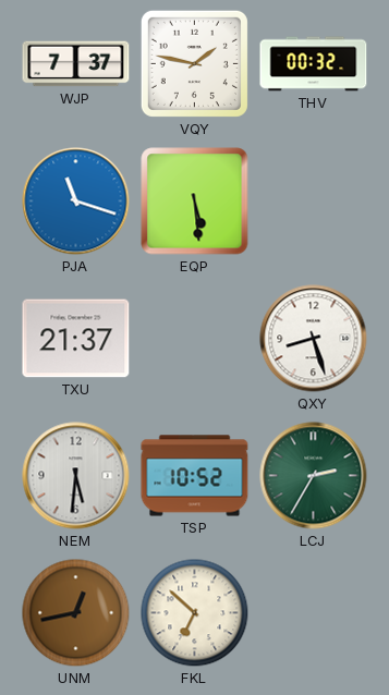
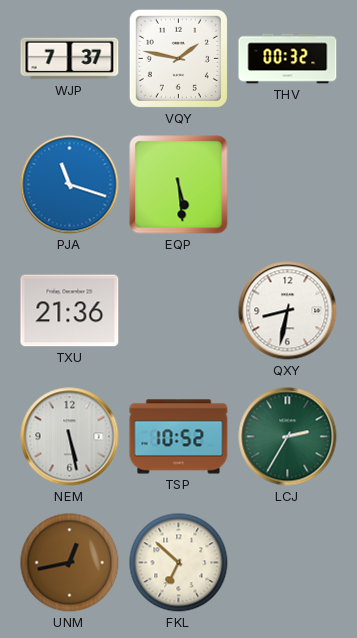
TXU: 21:37 -> 21:36 (70, 311)
QXY: 8:27 -> 8:32 (288, 311)
NEM: 5:31 -> 5:28 (70, 437)
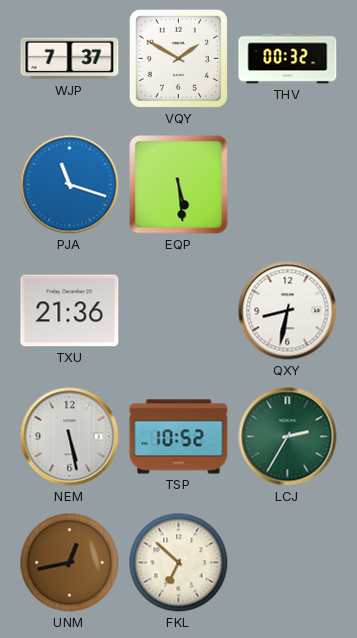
VQY: 1:47 -> 1:50 (178, 58)
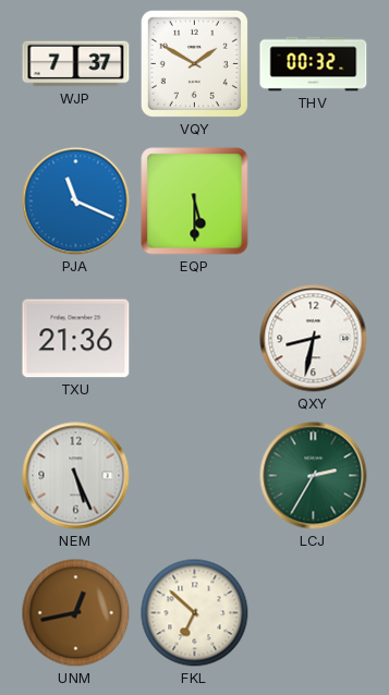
PJA: 11:18 -> 11:19 (76, 202)
EQP: 5:29 -> 5:30 (195, 202)
NEM: 5:28 -> 5:26 (76, 476)
TSP: 10:52 -> none (179, 437)
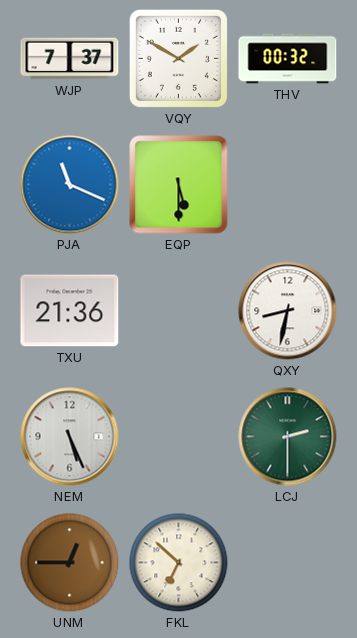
LCJ: 2:35 -> 2:30 (288, 437)
UNM: 12:43 -> 12:45 (70, 563)
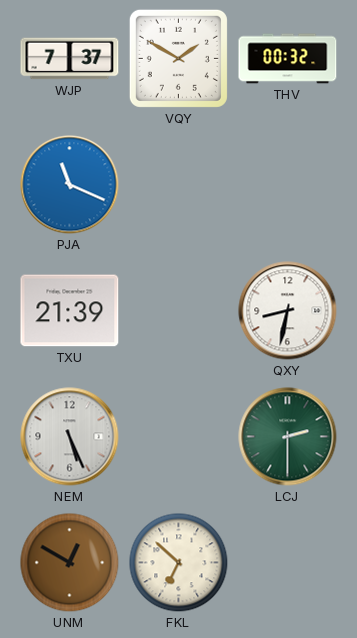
EQP: 5:30 -> none (179, 185)
TXU: 21:36 -> 21:39 (70, 311)
UNM: 12:45 -> 12:50 (70, 563)
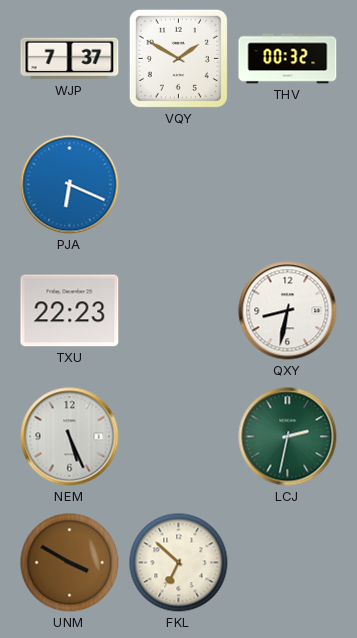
PJA: 11:19 -> 6:19 (70, 185)
TXU: 21:39 -> 22:23 (70, 311)
LCJ: 2:30 -> 2:32 (288, 437)
UNM: 12:50 -> 3:50 (70, 563)
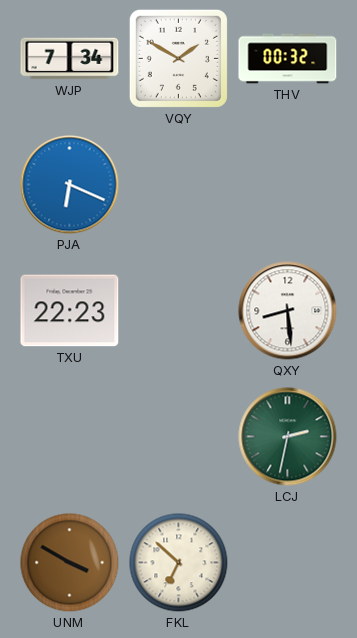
WJP: 7:37 -> 7:34 (70, 59)
QXY: 8:32 -> 8:29 (288, 311)
NEM: 5:26 -> none (70, 437)
